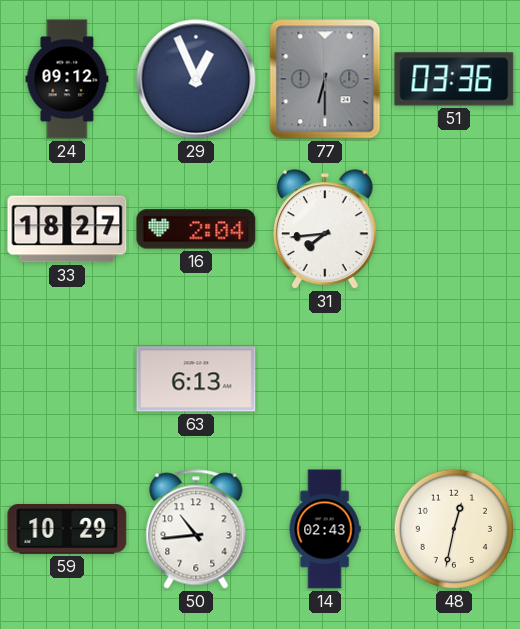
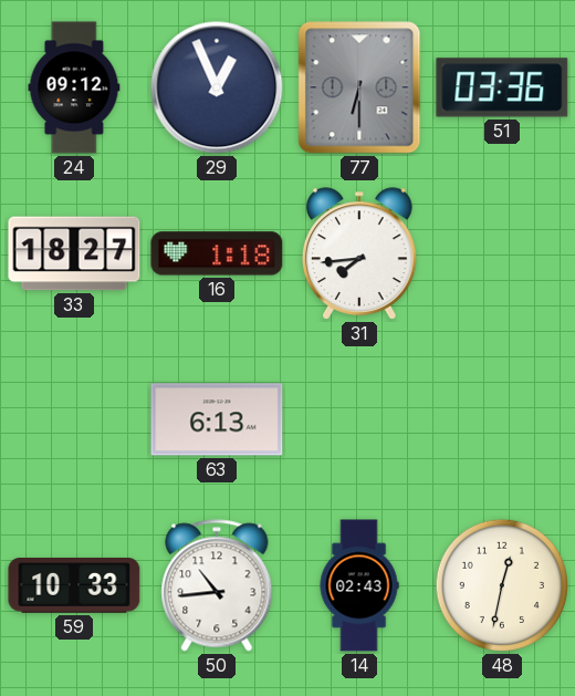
16: 2:04 -> 1:18 (217, 253)
59: 10:29 -> 10:33 (74, 586)
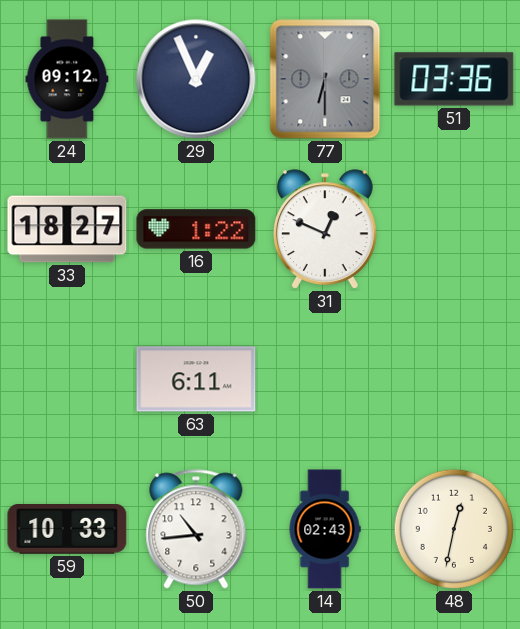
16: 1:18 -> 1:22 (196, 229)
31: 7:44 -> 12:49 (326, 229)
63: 6:13 -> 6:11 (196, 379)
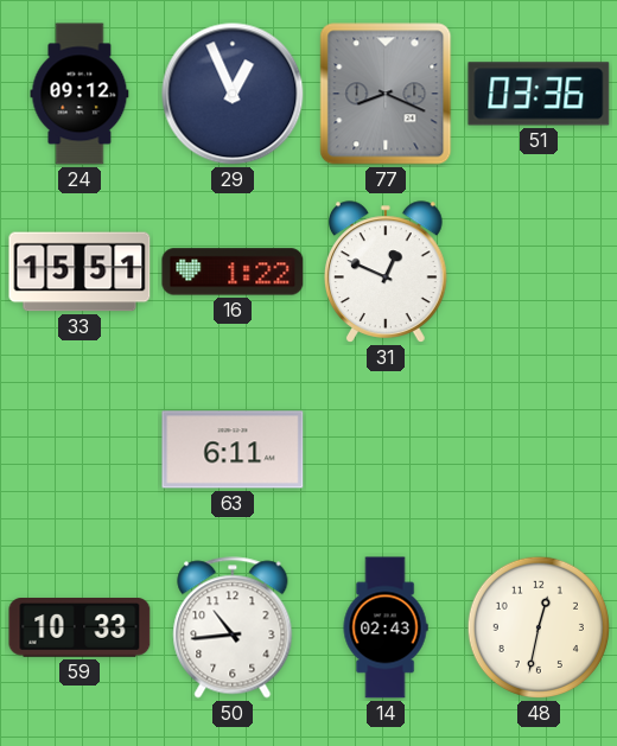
77: 6:30 -> 8:19 (386, 94)
33: 18:27 -> 15:51 (79, 272)
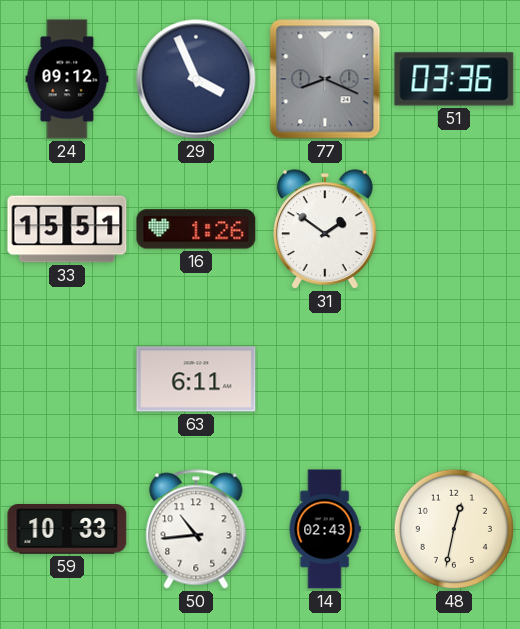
29: 12:56 -> 3:56 (196, 79)
16: 1:22 -> 1:26 (196, 229)
31: 12:49 -> 1:51 (326, 229)
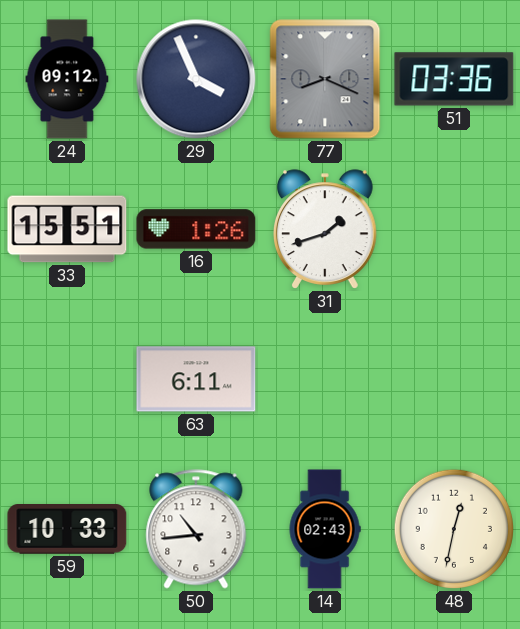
31: 1:51 -> 1:42 (326, 229)
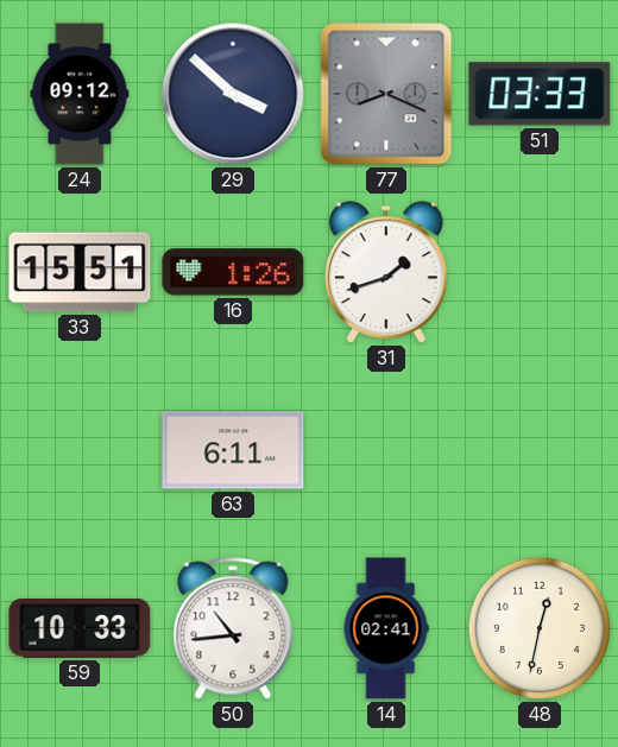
29: 3:56 -> 3:52 (233, 94)
51: 03:36 -> 03:33 (540, 94)
14: 02:43 -> 02:41 (386, 628)
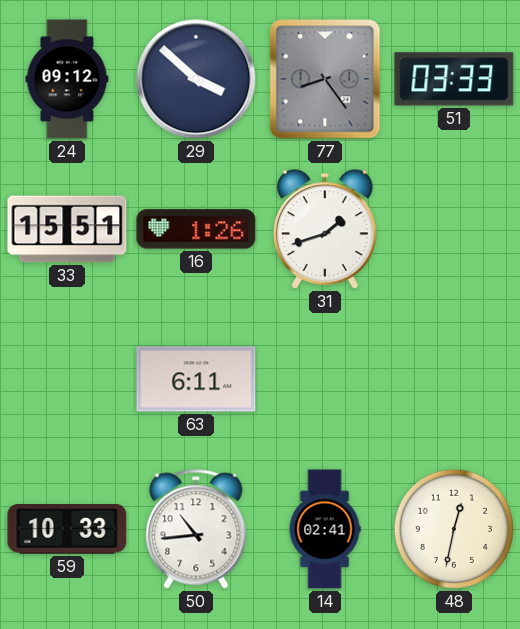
77: 8:19 -> 8:24 (325, 79)
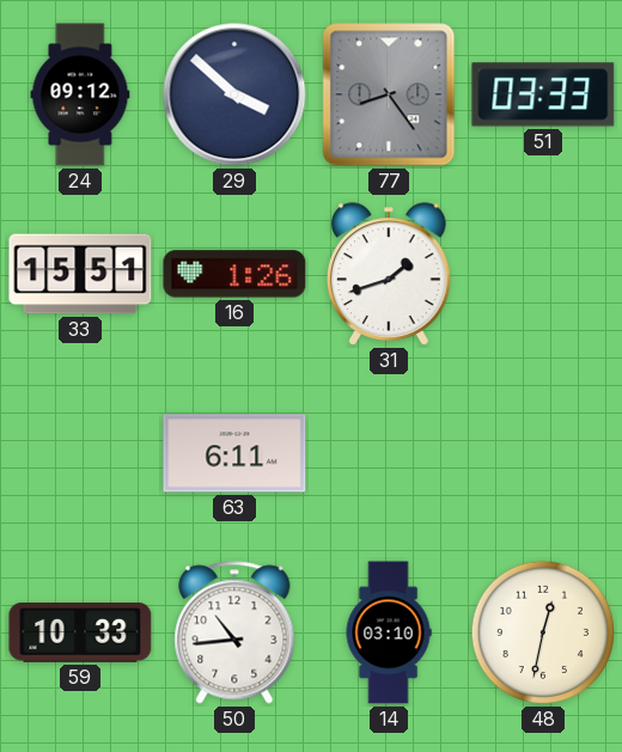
14: 02:41 -> 03:10 (389, 632)
